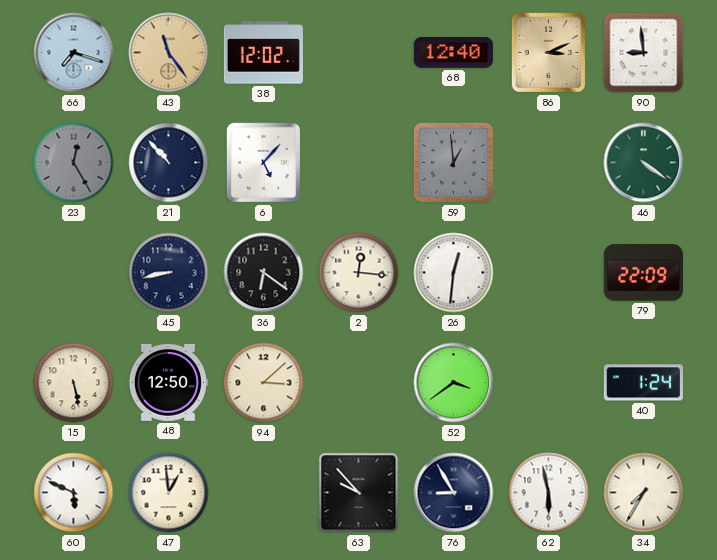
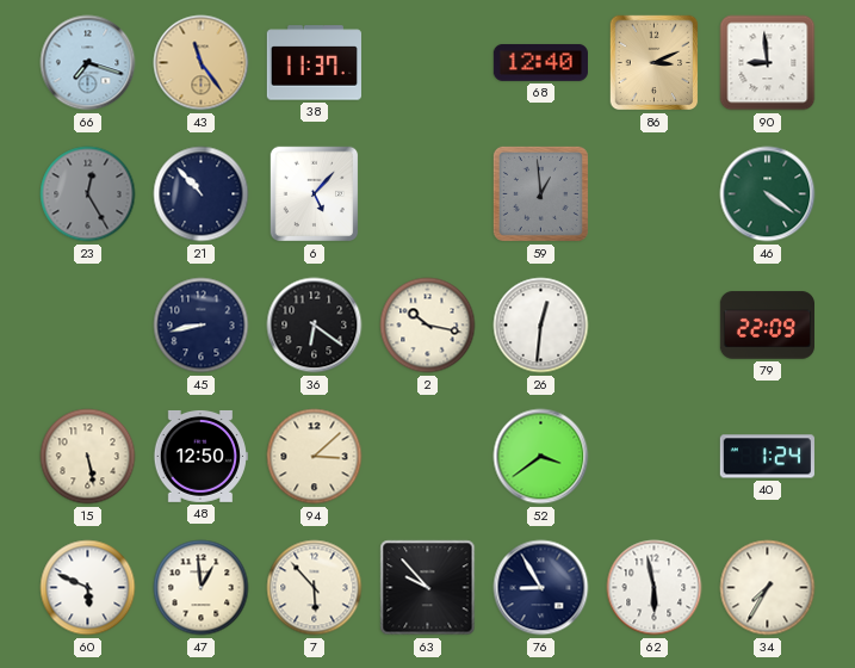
38: 12:02 -> 11:37 (314, 63)
2: 12:16 -> 10:17 (428, 326)
7: none -> 5:53 (315, 588)
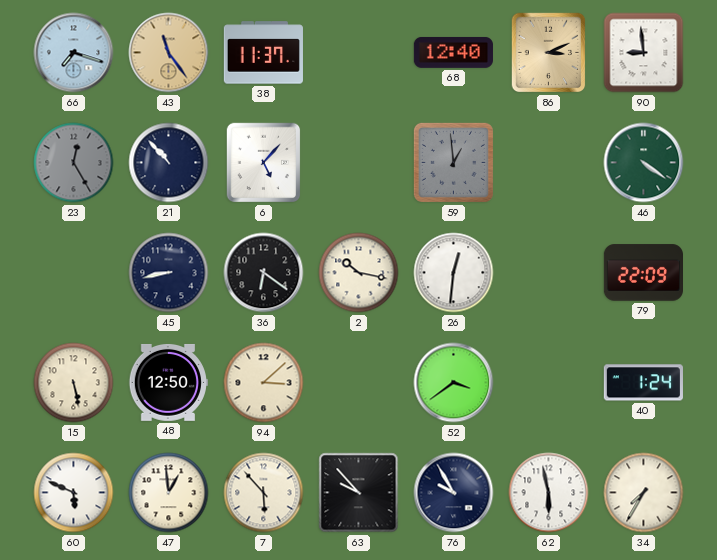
76: 8:55 -> 9:55 (454, 493)
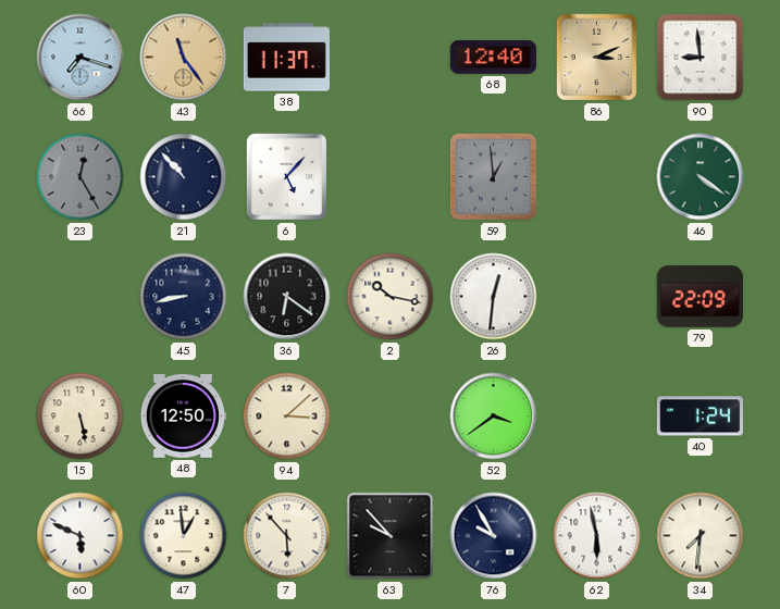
34: 7:35 -> 7:31 (701, 536)
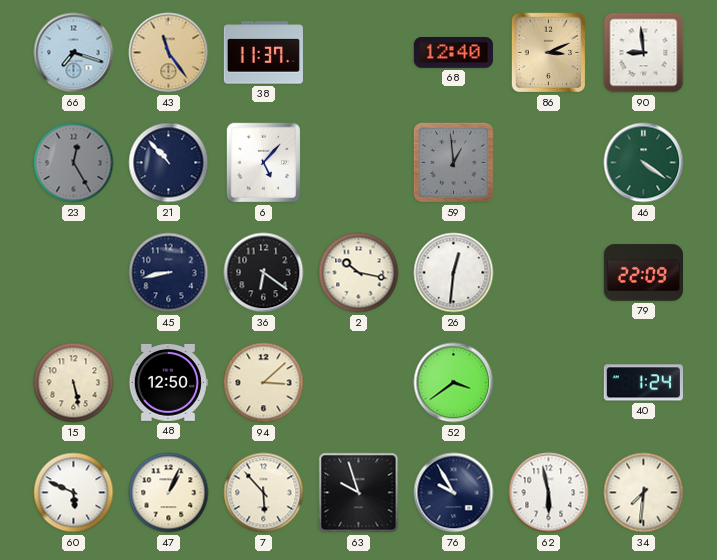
47: 12:59 -> 1:04 (169, 493)
63: 9:53 -> 9:57 (359, 493)
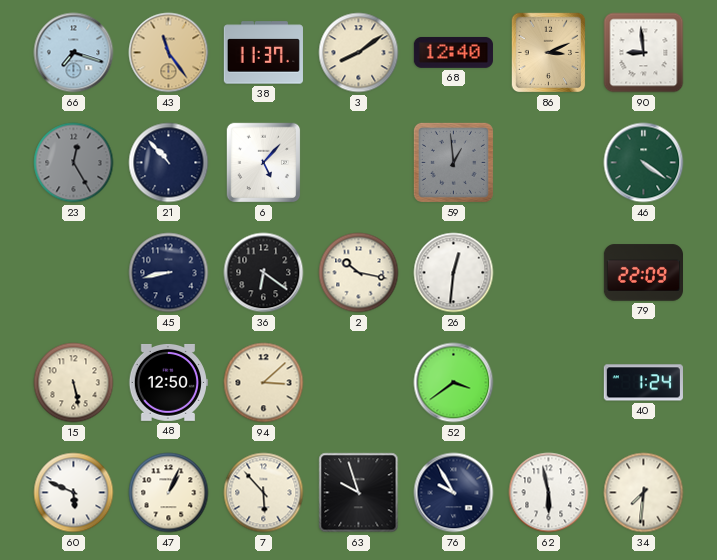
3: none -> 8:09 (359, 53)
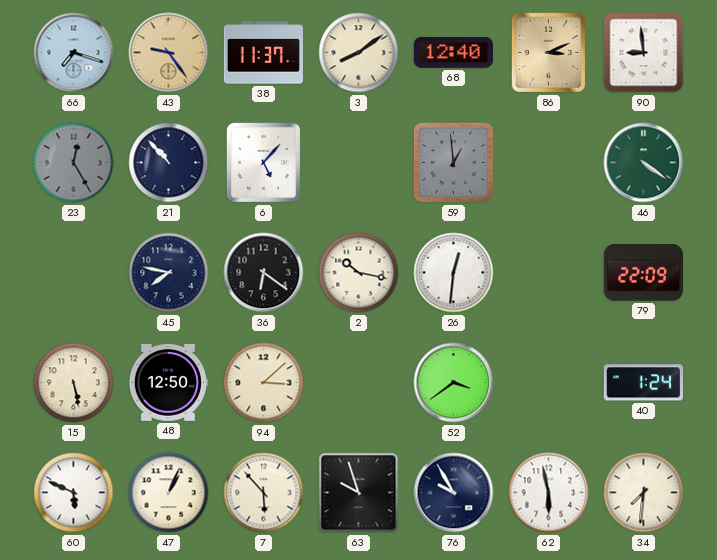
43: 11:24 -> 9:24 (169, 53)
45: 8:43 -> 7:47 (169, 273)
